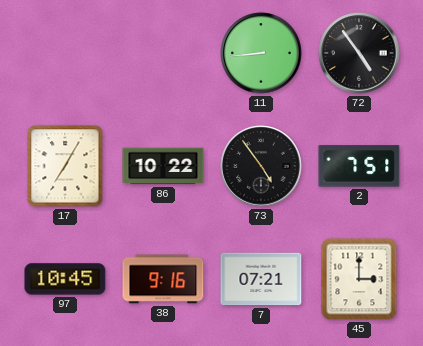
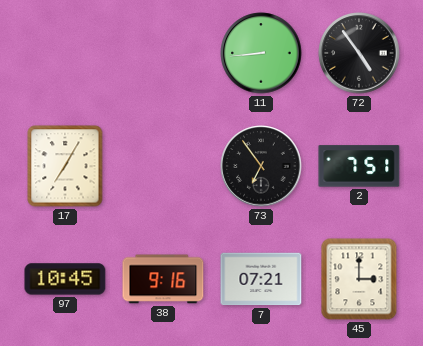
86: 10:22 -> none (163, 166)
73: 4:54 -> 6:54 (261, 166)
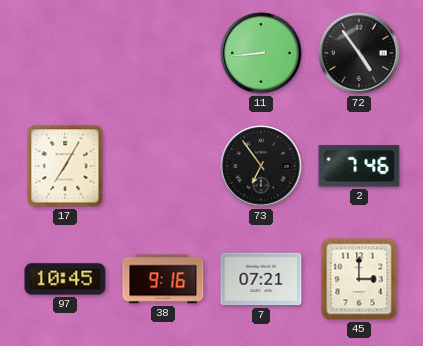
2: 7:51 -> 7:46 (359, 166)
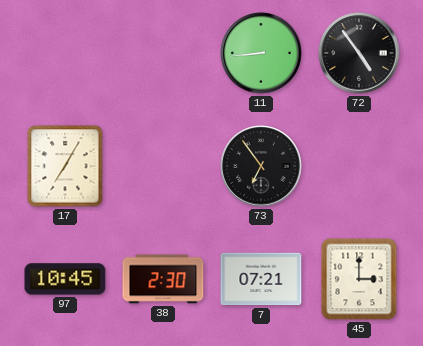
2: 7:46 -> none (359, 166)
38: 9:16 -> 2:30 (163, 279)
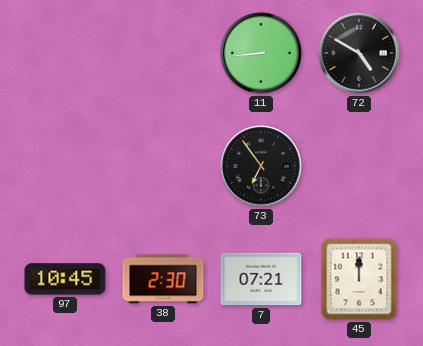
72: 4:54 -> 4:50 (359, 53)
17: 7:05 -> none (65, 166)
45: 3:00 -> 12:00 (359, 279)
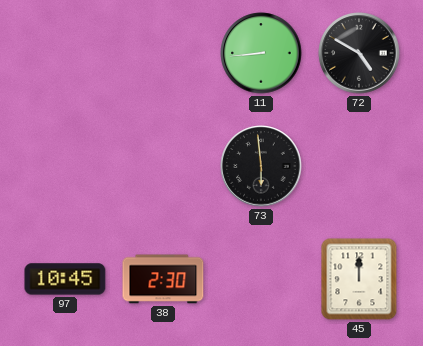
73: 6:54 -> 5:59 (261, 166)
7: 07:21 -> none (261, 279)
